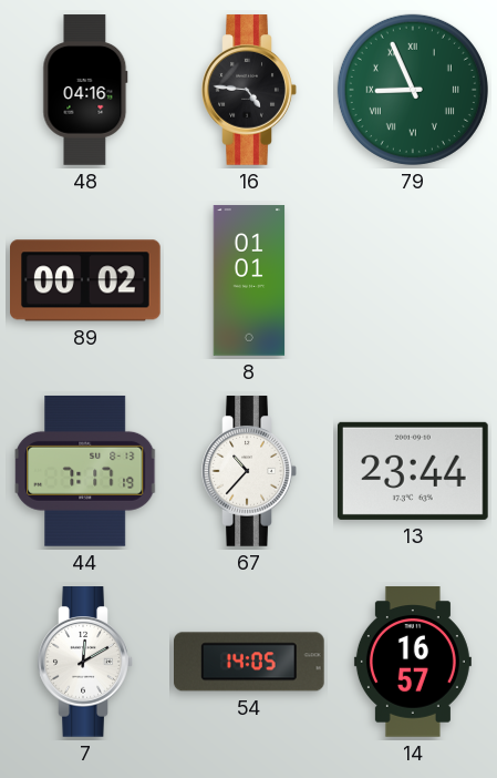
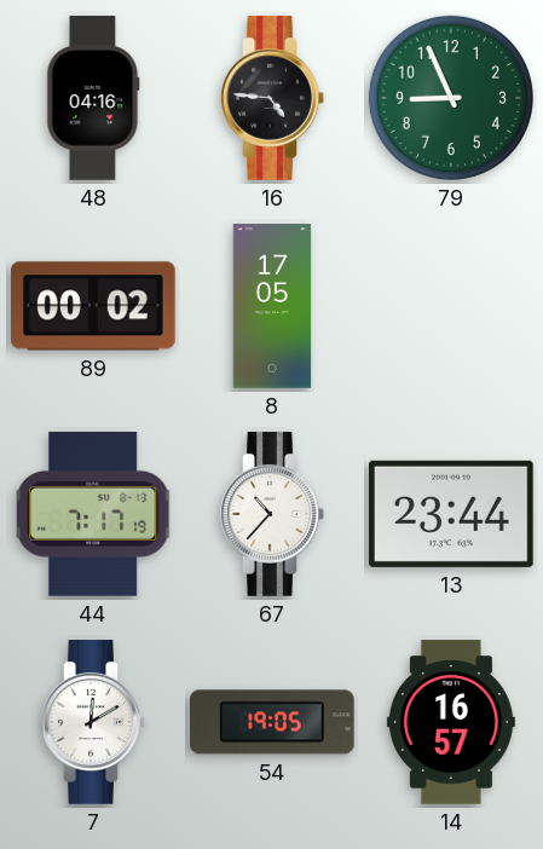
79 numerals: Roman -> Arabic (451, 98)
8: 01:01 -> 17:05 (272, 306)
54: 14:05 -> 19:05 (273, 722)
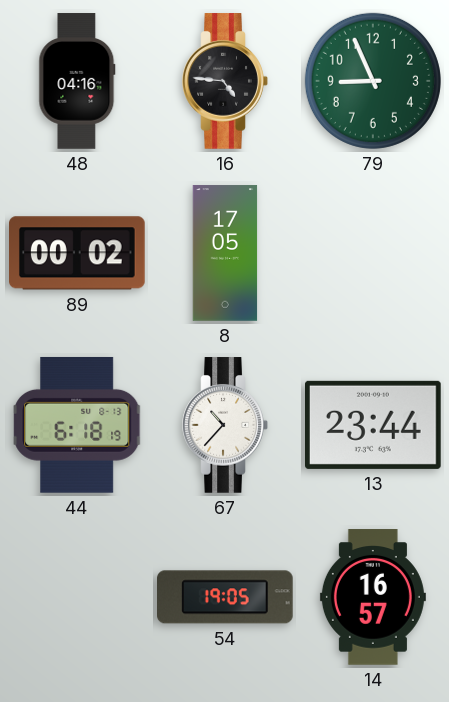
44: 7:17 -> 6:18 (77, 425)
7: 12:10 -> none (93, 722)
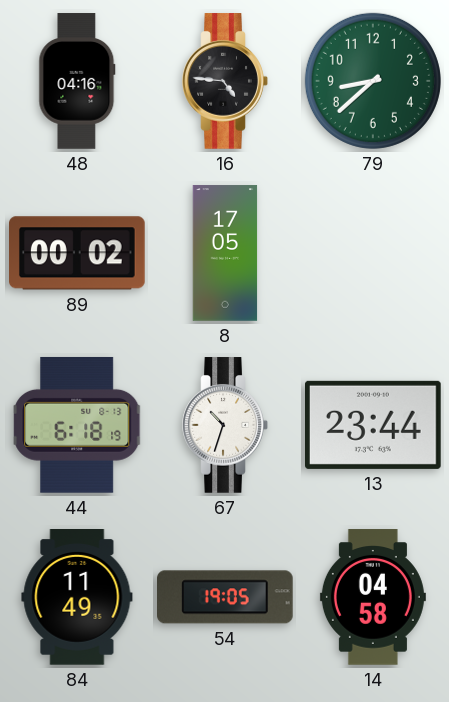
79: 8:56 -> 8:38 (373, 81)
67: 10:37 -> 10:33 (225, 425)
84: none -> 11:49 (77, 598)
14: 16:57 -> 04:58 (373, 597)
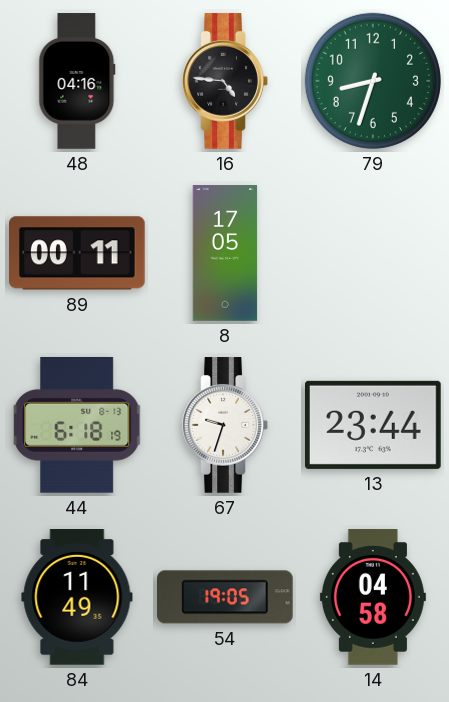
79: 8:38 -> 8:33 (373, 81)
89: 00:02 -> 00:11 (78, 253)
67: 10:33 -> 9:33 (225, 425)
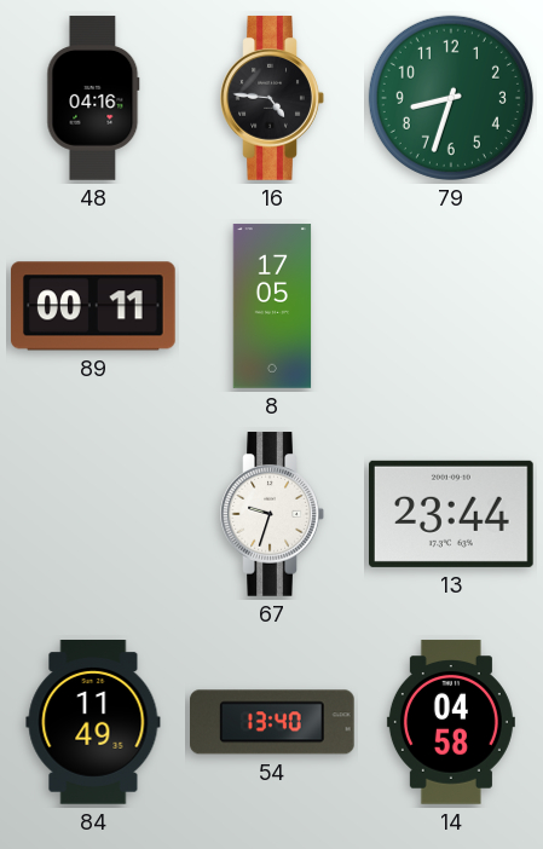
44: 6:18 -> none (77, 425)
54: 19:05 -> 13:40 (273, 722)
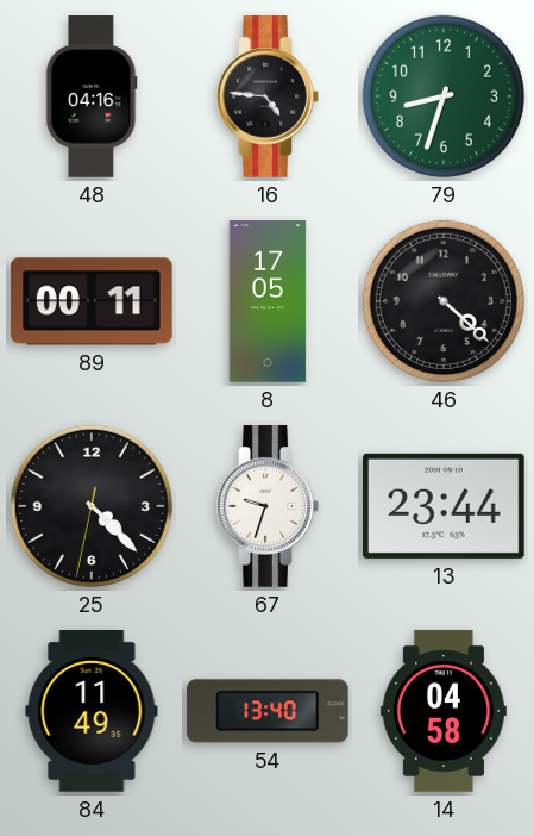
46: none -> 4:22 (444, 301)
25: none -> 4:22 (92, 506)
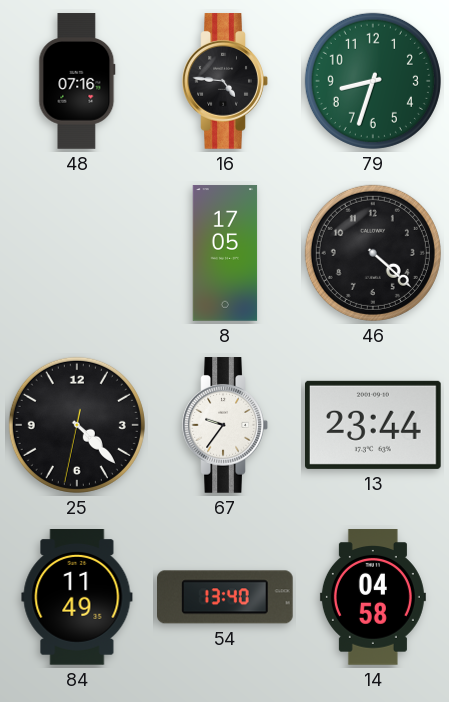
48: 04:16 -> 07:16 (77, 81)
89: 00:11 -> none (93, 301)
67: 9:33 -> 9:36 (225, 425)
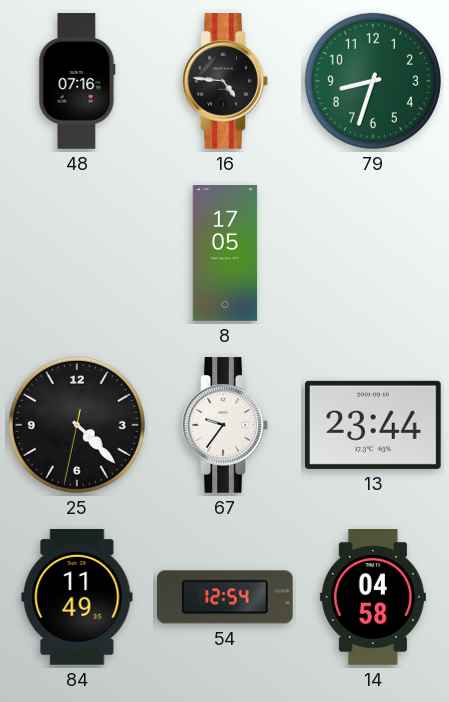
46: 4:22 -> none (373, 253)
54: 13:40 -> 12:54 (226, 597)
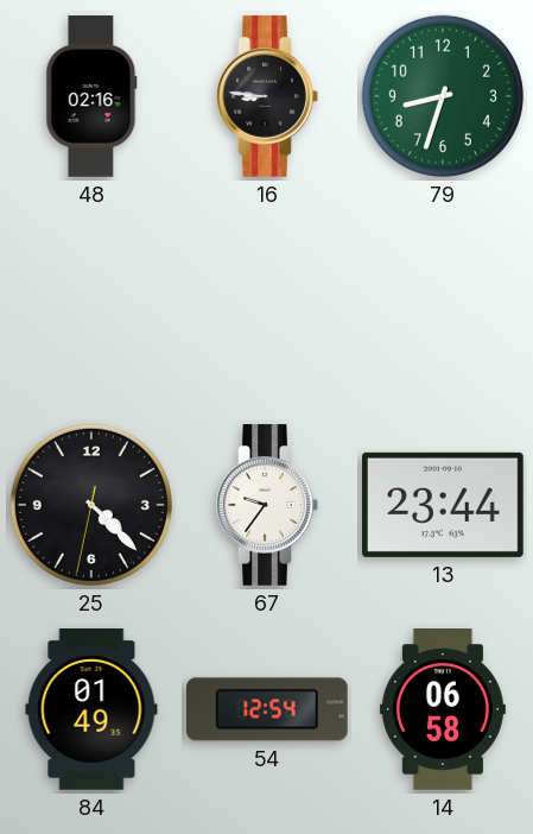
48: 07:16 -> 02:16 (91, 96)
16: 4:46 -> 8:46 (267, 96)
8: 17:05 -> none (225, 253)
84: 11:49 -> 01:49 (91, 710)
14: 04:58 -> 06:58 (443, 709)
